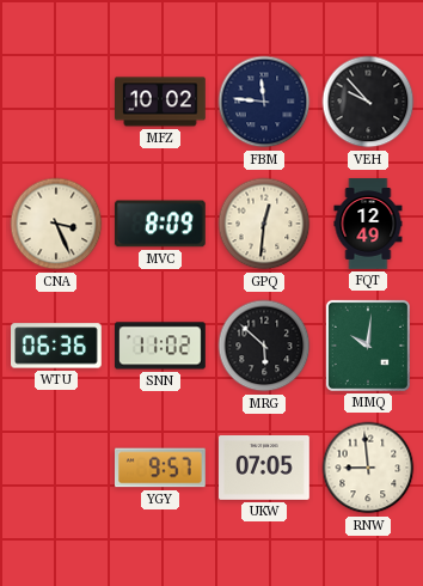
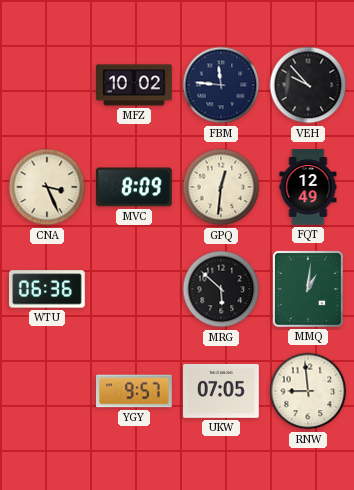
SNN: 11:02 -> none (161, 346)
MMQ: 10:01 -> 1:01 (308, 289)
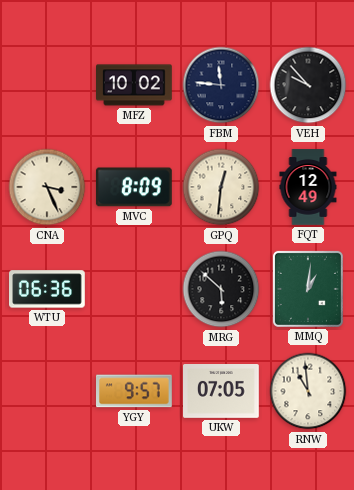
RNW: 8:59 -> 10:59 (308, 391)
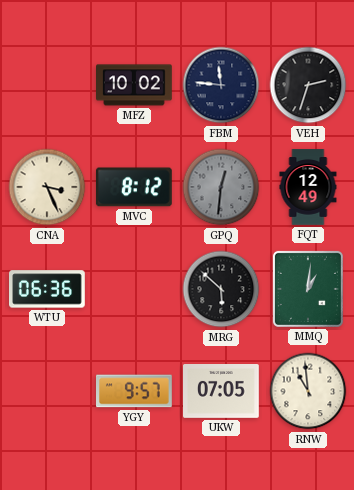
VEH: 9:53 -> 2:33 (308, 85)
MVC: 8:09 -> 8:12 (134, 187)
GPQ dial: cream -> grey (221, 187)
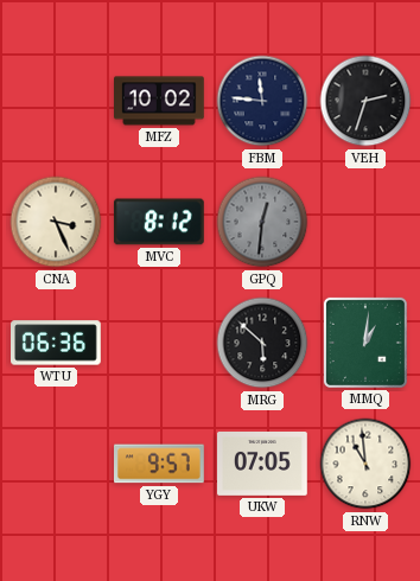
FQT: 12:49 -> none (308, 187)
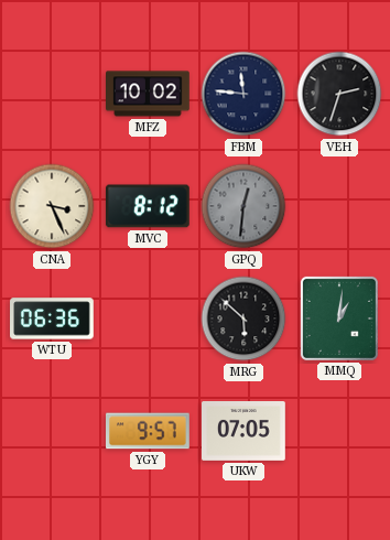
RNW: 10:59 -> none (365, 464)
